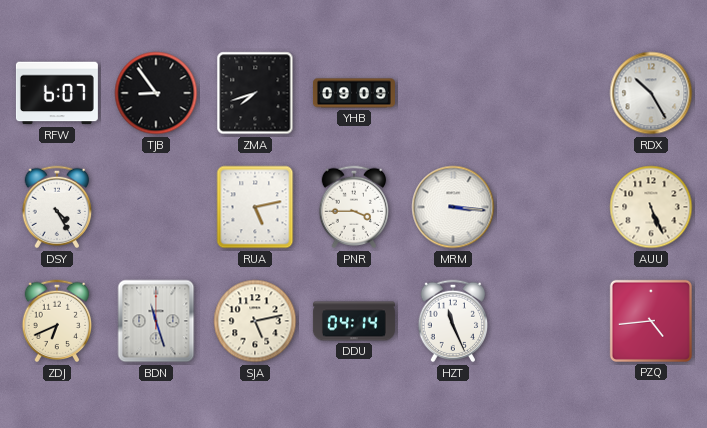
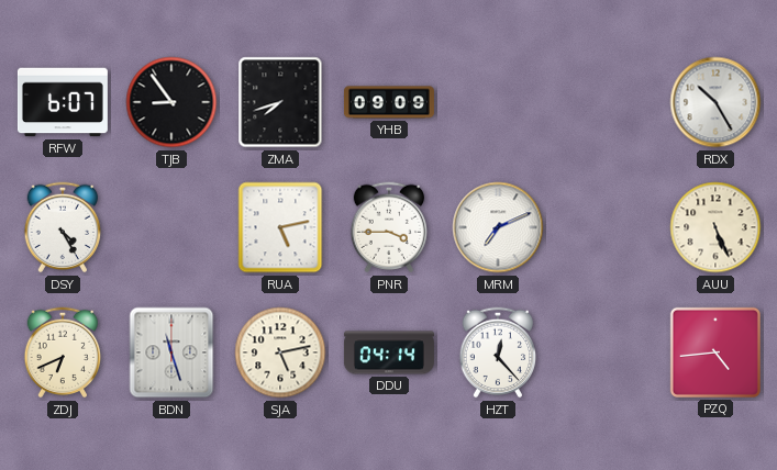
MRM: 3:16 -> 7:11 (498, 227)
HZT: 11:26 -> 12:23 (498, 352)
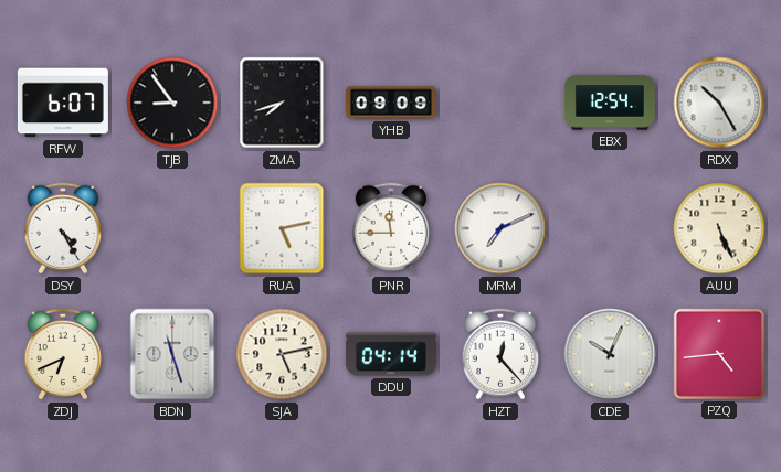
EBX: none -> 12:54 (610, 103)
PNR: 3:45 -> 11:45 (391, 228)
CDE: none -> 10:04 (610, 354)
